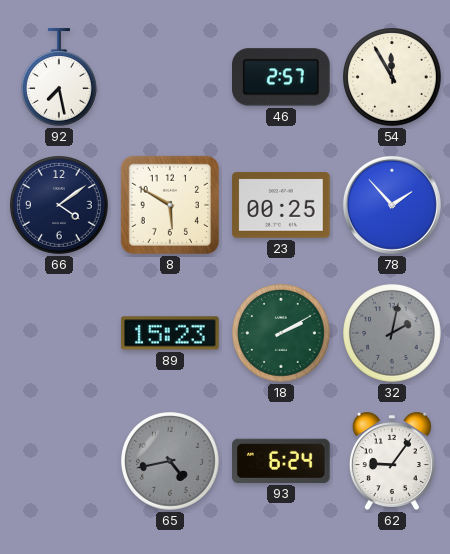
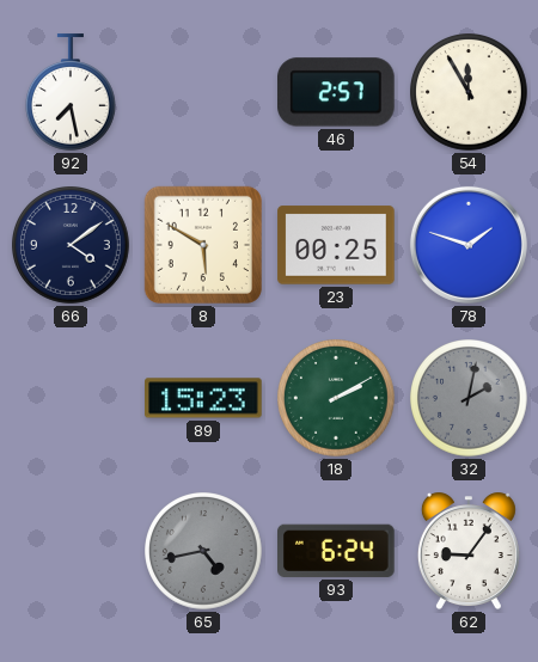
78: 1:53 -> 1:48 (469, 245)
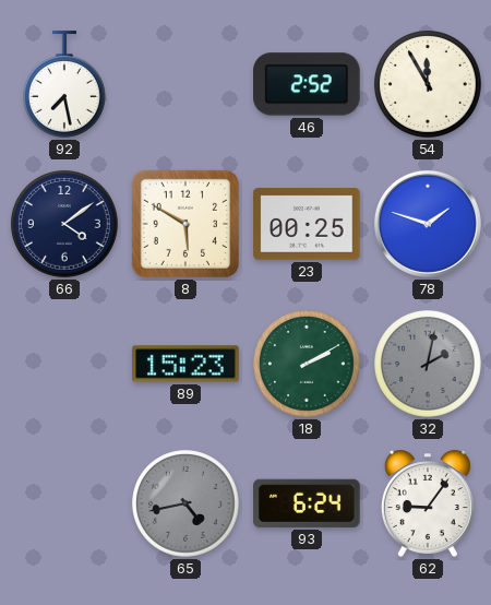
46: 2:57 -> 2:52 (307, 84)
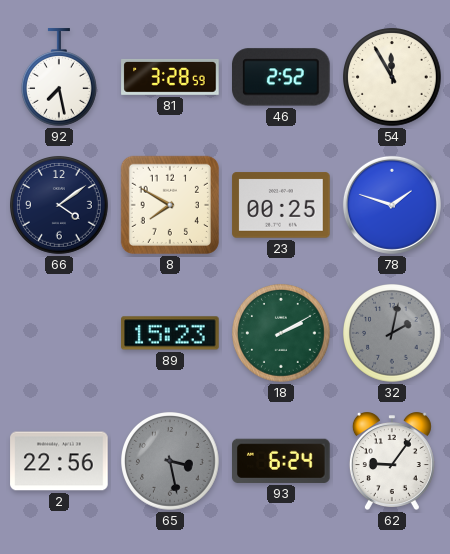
81: none -> 3:28 (170, 77)
8: 5:50 -> 7:50 (170, 205)
2: none -> 22:56 (59, 461)
65: 4:43 -> 3:28 (171, 462)
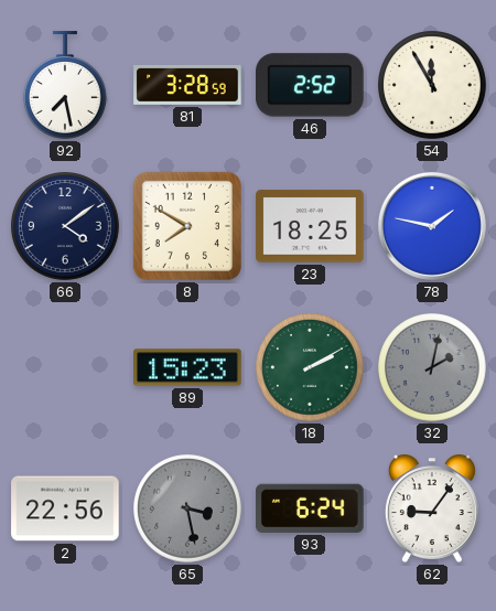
23: 00:25 -> 18:25 (310, 226)
78: 1:48 -> 1:47 (432, 226)
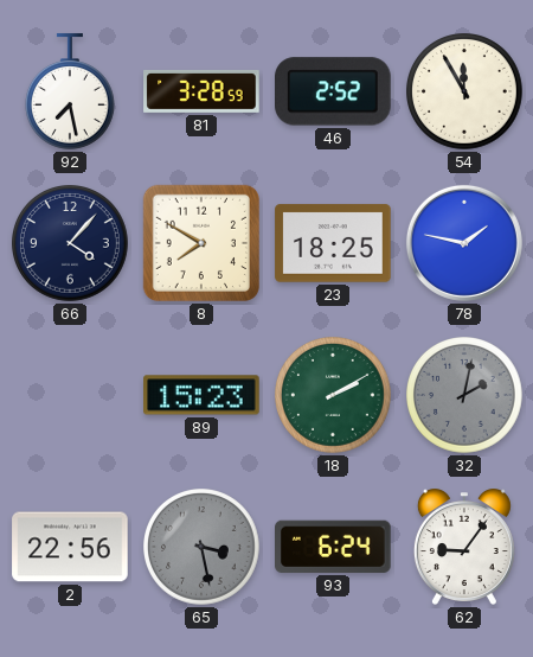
66: 4:09 -> 4:07 (71, 244)
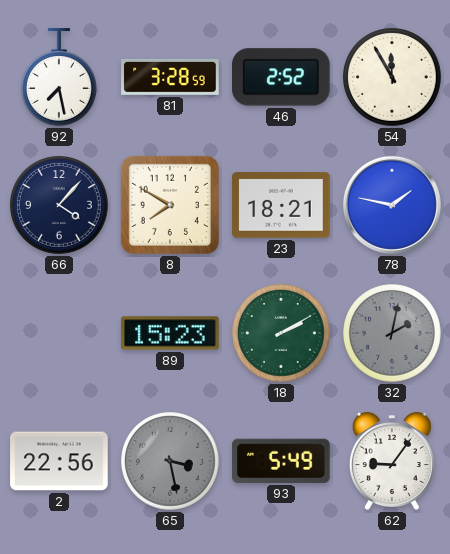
23: 18:25 -> 18:21 (281, 205)
93: 6:24 -> 5:49 (281, 461)
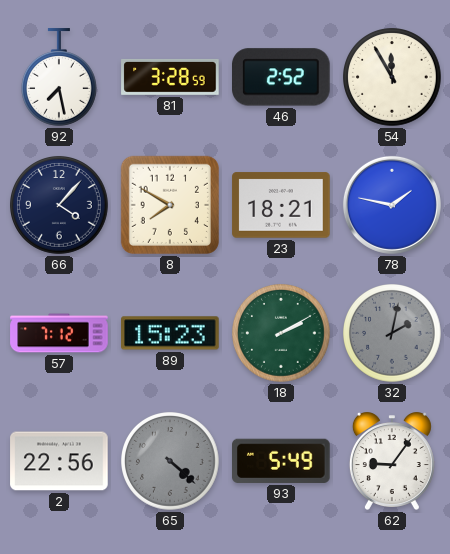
57: none -> 7:12 (59, 333)
65: 3:28 -> 4:22 (171, 462)
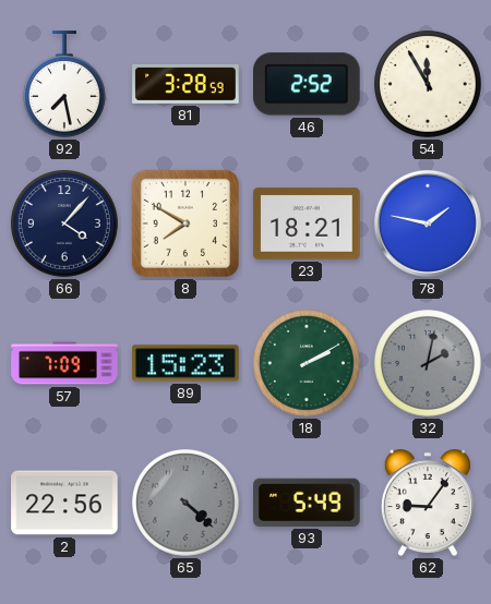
57: 7:12 -> 7:09 (64, 363)
